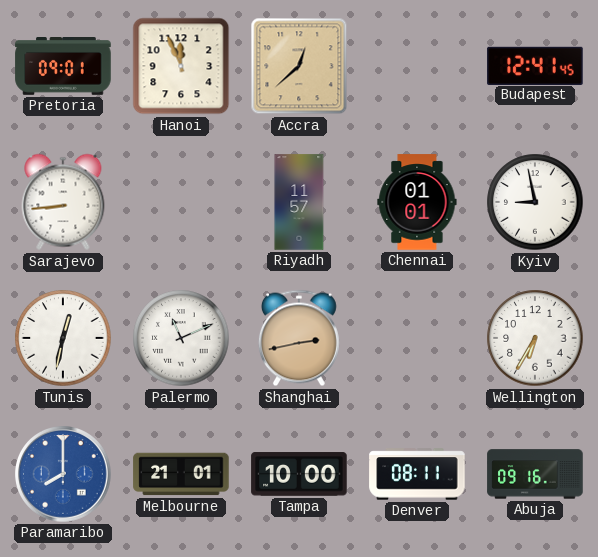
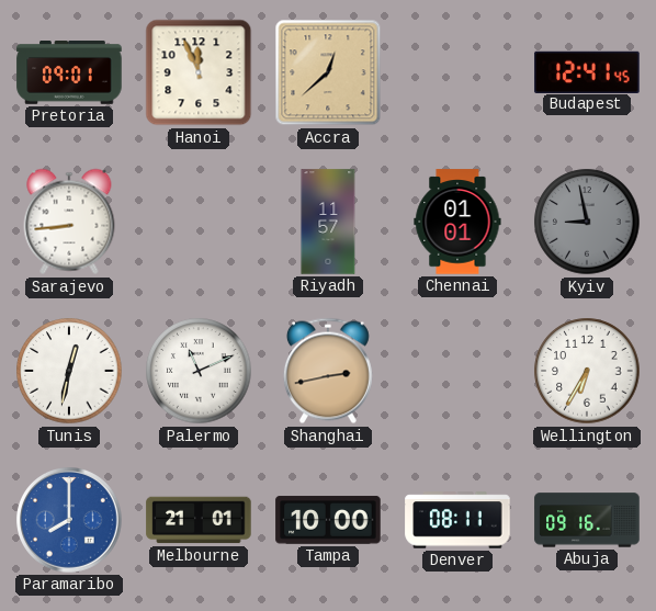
Kyiv dial: white -> grey (587, 222)
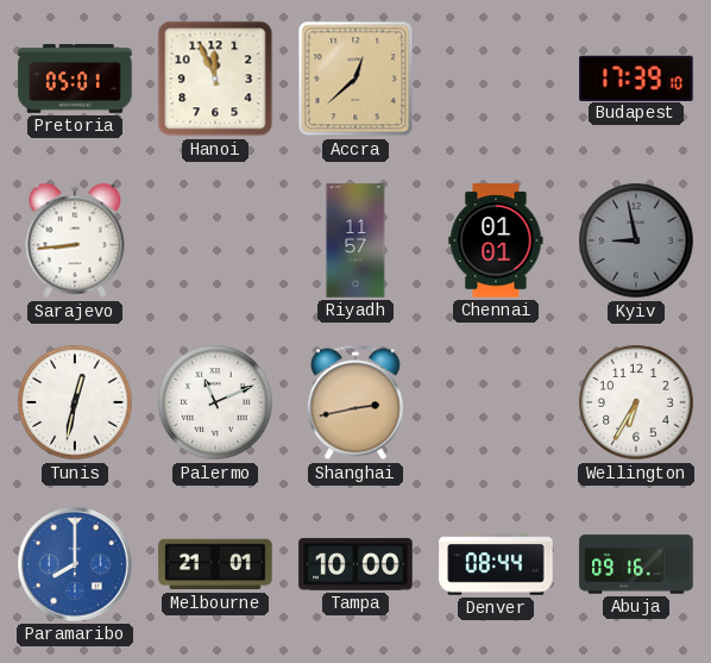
Pretoria: 09:01 -> 05:01 (75, 80)
Budapest: 12:41 -> 17:39 (636, 77)
Denver: 08:11 -> 08:44 (496, 564)
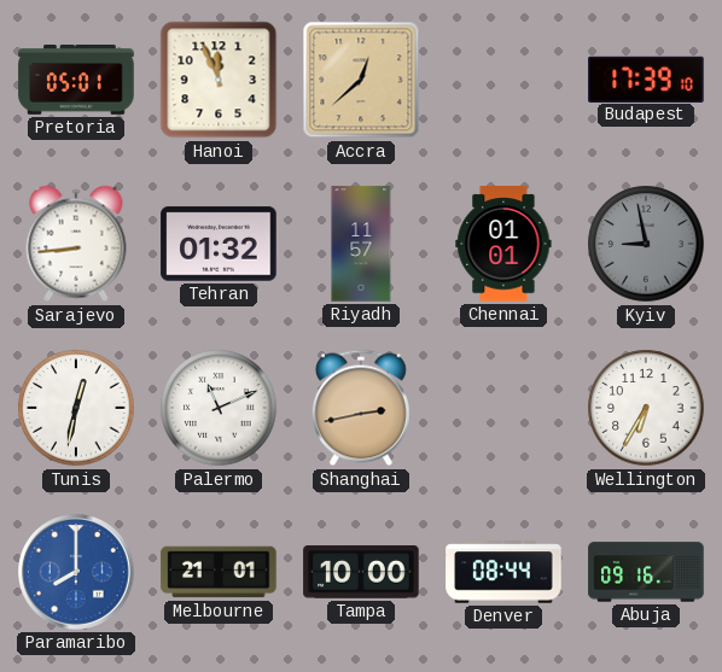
Tehran: none -> 01:32 (219, 244)
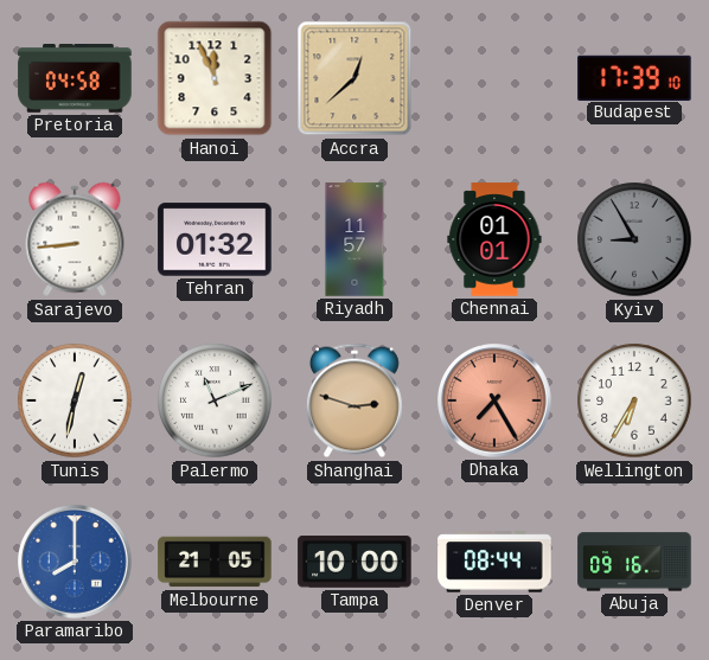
Pretoria: 05:01 -> 04:58 (75, 79)
Kyiv: 8:58 -> 8:55 (634, 239)
Shanghai: 2:43 -> 2:48 (354, 401)
Dhaka: none -> 7:25 (494, 401)
Melbourne: 21:01 -> 21:05 (215, 562)
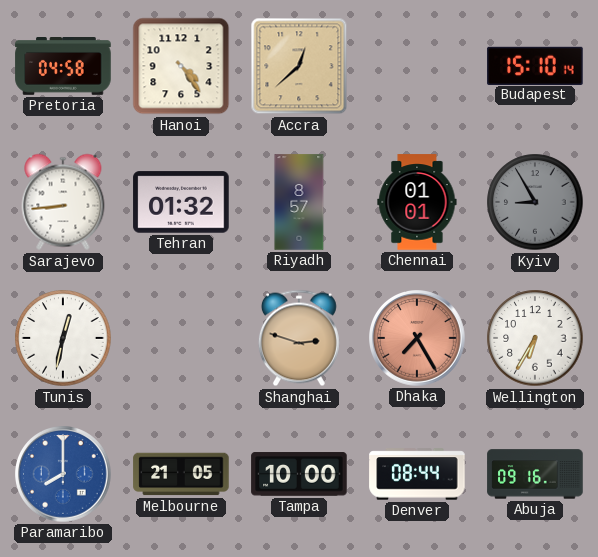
Hanoi: 11:56 -> 4:24 (181, 66)
Budapest: 17:39 -> 15:10 (535, 65)
Riyadh: 11:57 -> 8:57 (299, 202)
Palermo: 11:11 -> none (215, 401)
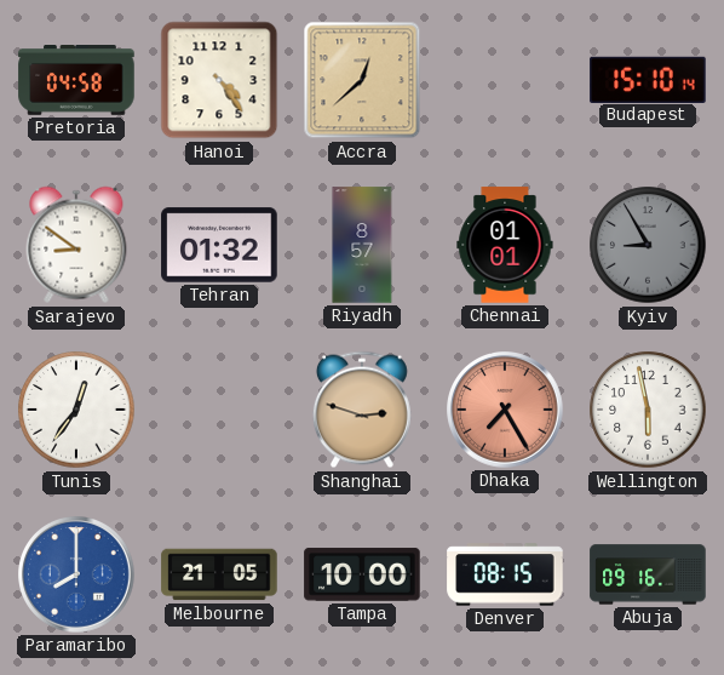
Sarajevo: 8:44 -> 8:51 (76, 245)
Tunis: 12:32 -> 12:36 (76, 410)
Wellington: 6:35 -> 5:58 (648, 410)
Denver: 08:44 -> 08:15 (505, 574)
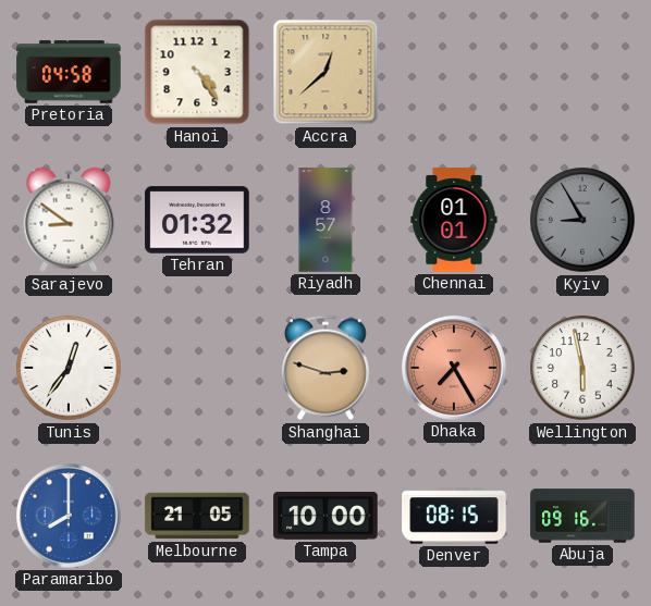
Budapest: 15:10 -> none (648, 79)
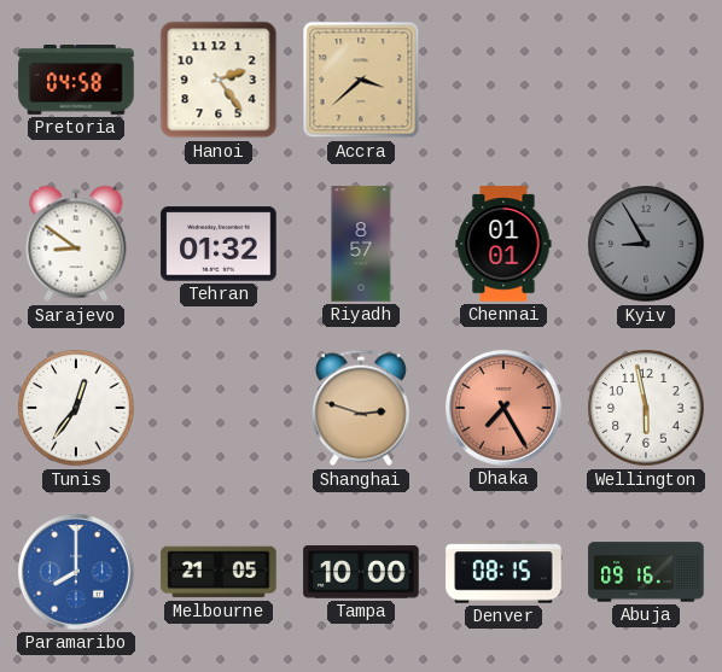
Hanoi: 4:24 -> 2:24 (219, 80)
Accra: 12:38 -> 3:38 (361, 80)
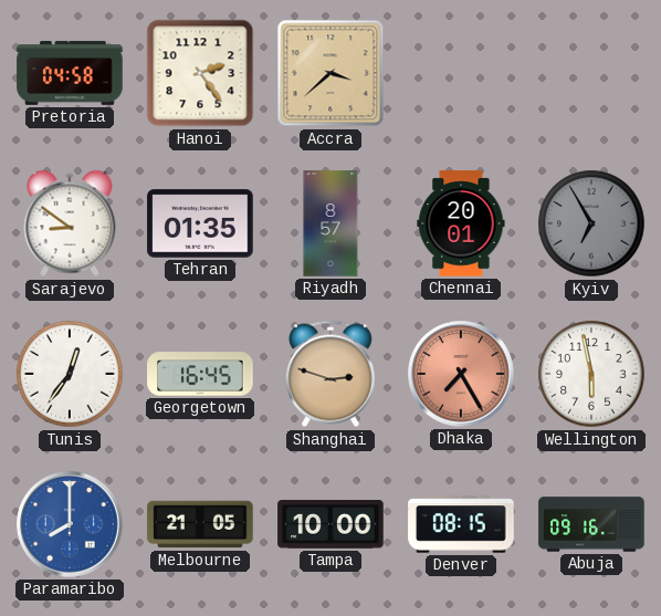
Tehran: 01:32 -> 01:35 (200, 223)
Chennai: 01:01 -> 20:01 (461, 223)
Kyiv: 8:55 -> 6:55 (591, 223)
Georgetown: none -> 16:45 (200, 374)
